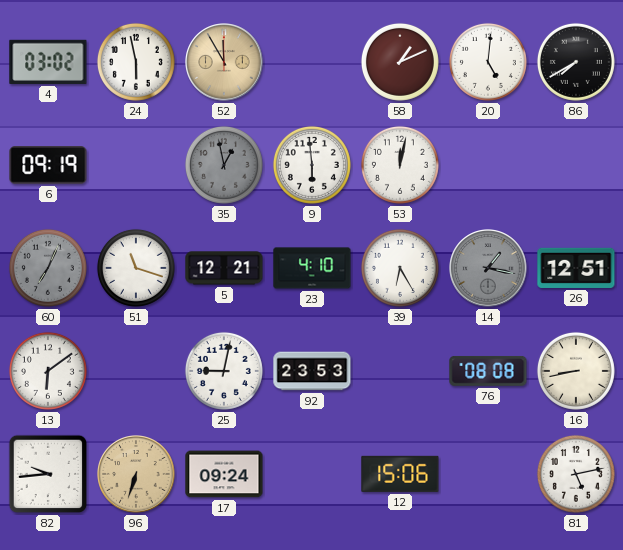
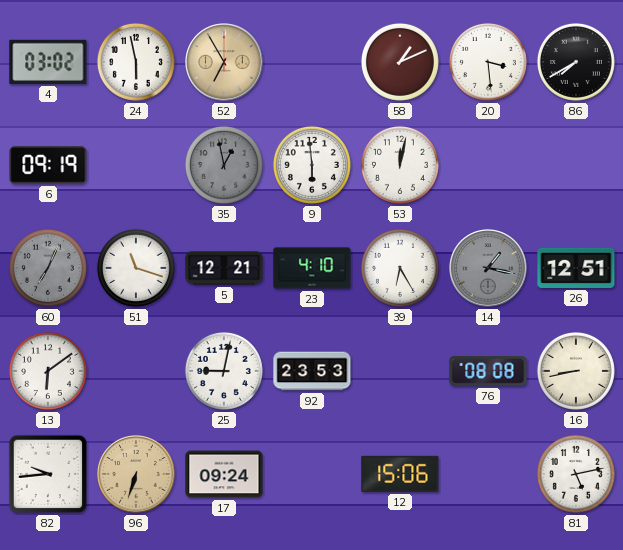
52: 11:55 -> 6:55 (224, 62)
20: 5:01 -> 3:29 (488, 62)
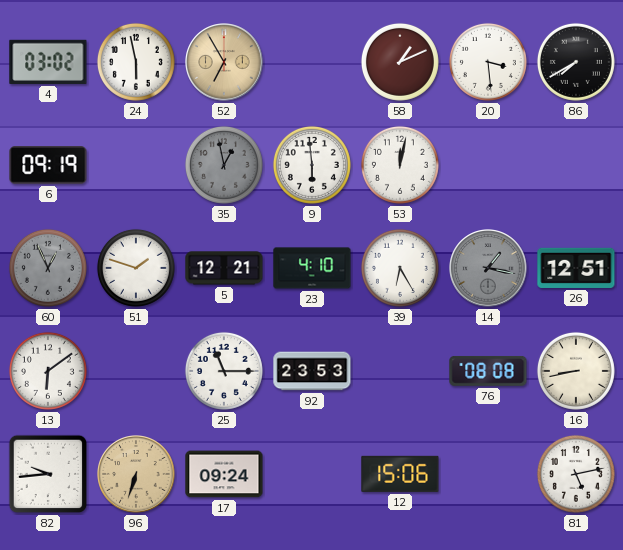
60: 7:04 -> 12:56 (48, 268)
51: 11:18 -> 1:48 (136, 268)
25: 9:02 -> 11:15 (224, 371)
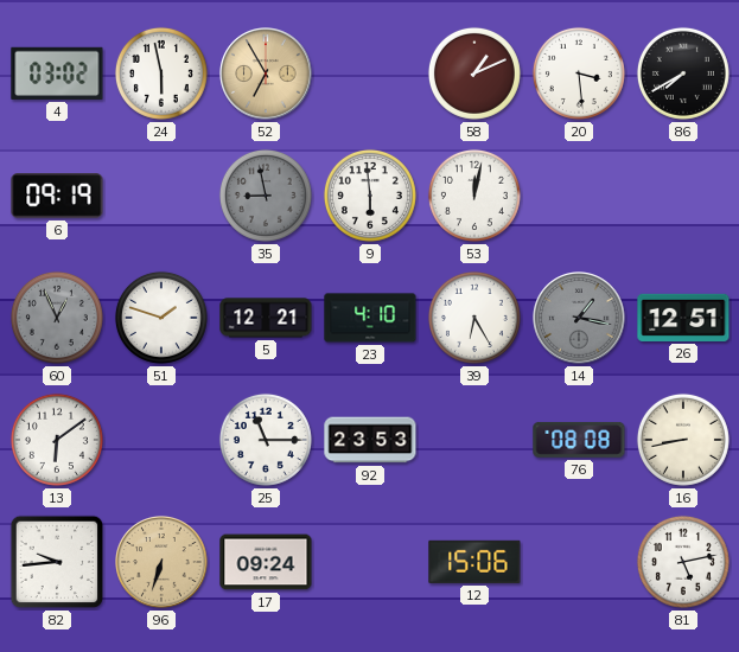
35: 12:58 -> 8:58 (266, 196)
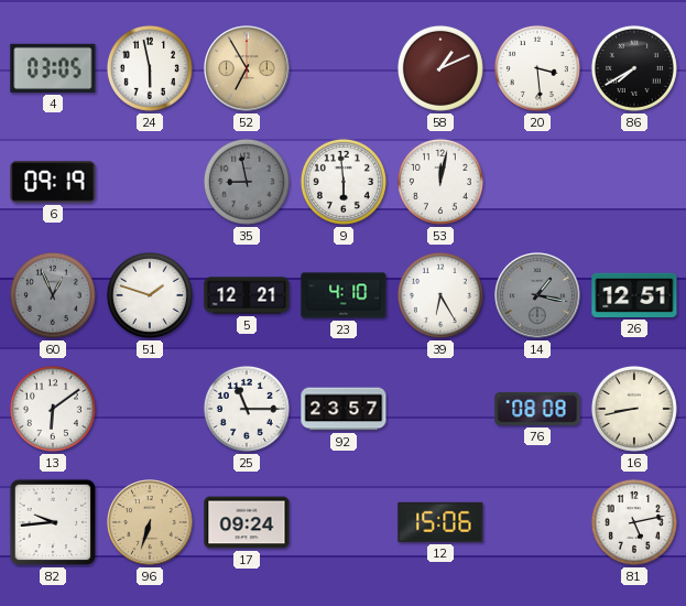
4: 03:02 -> 03:05 (53, 68)
92: 23:53 -> 23:57 (344, 409)
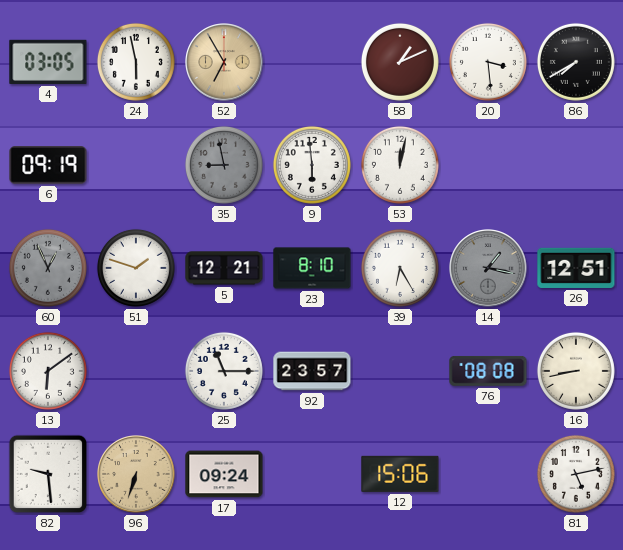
23: 4:10 -> 8:10 (312, 268)
82: 9:44 -> 9:29 (48, 474)
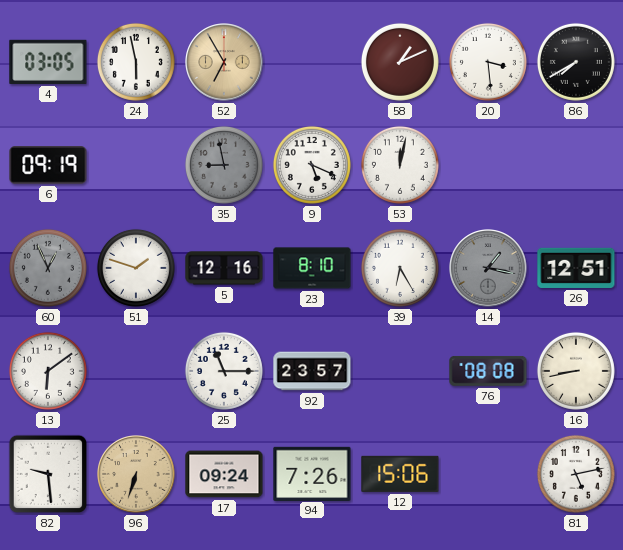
9: 5:59 -> 5:19 (312, 165)
5: 12:21 -> 12:16 (224, 268)
94: none -> 7:26 (312, 473)
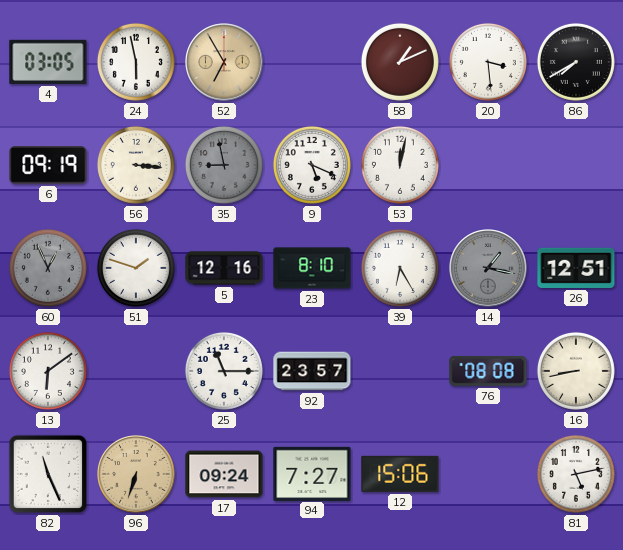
56: none -> 3:16 (136, 165)
82: 9:29 -> 11:26 (48, 474)
94: 7:26 -> 7:27 (312, 473)
